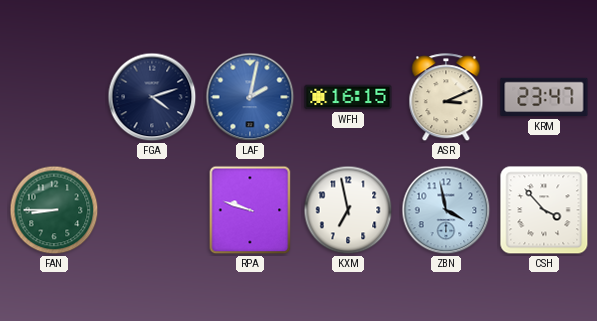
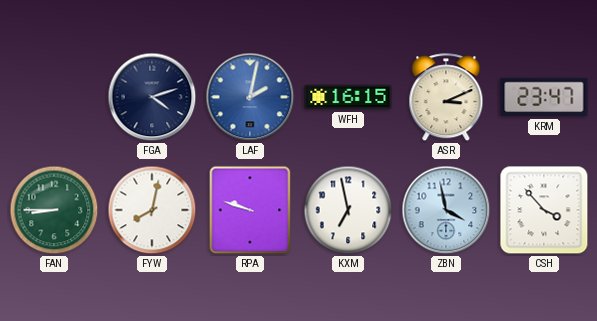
FYW: none -> 8:02 (152, 210)
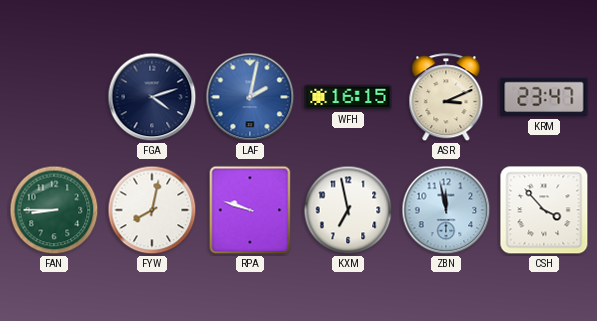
ZBN: 3:58 -> 11:58 (446, 210)
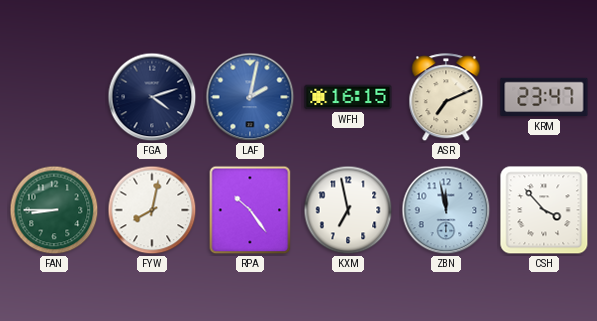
ASR: 3:11 -> 7:11 (446, 98)
RPA: 9:48 -> 10:24 (250, 210)
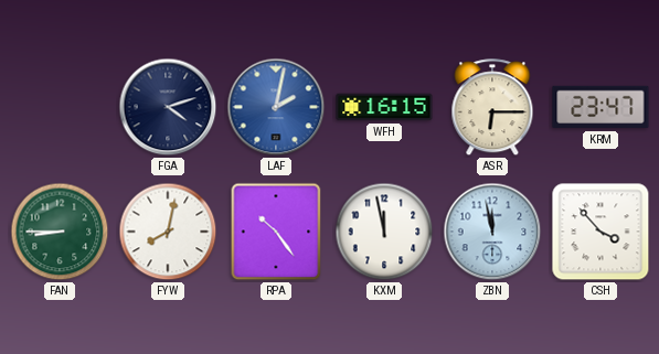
ASR: 7:11 -> 6:15 (492, 108)
KXM: 6:58 -> 11:58 (384, 232)
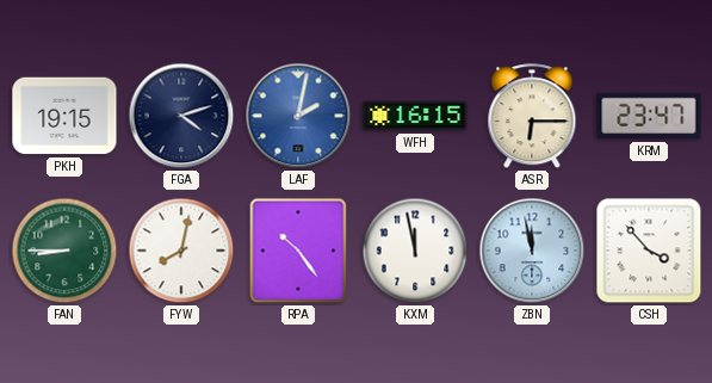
PKH: none -> 19:15 (64, 116)
